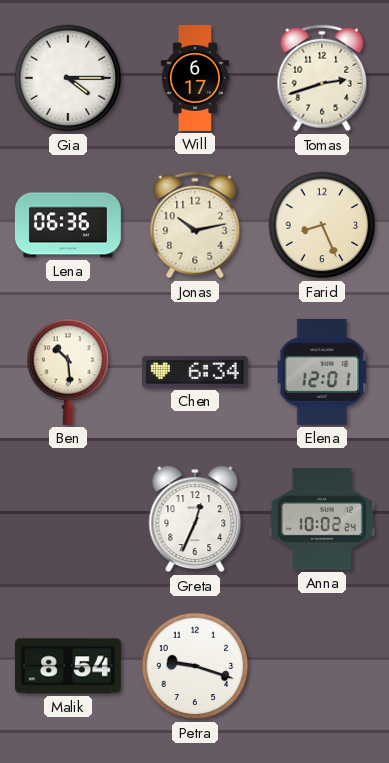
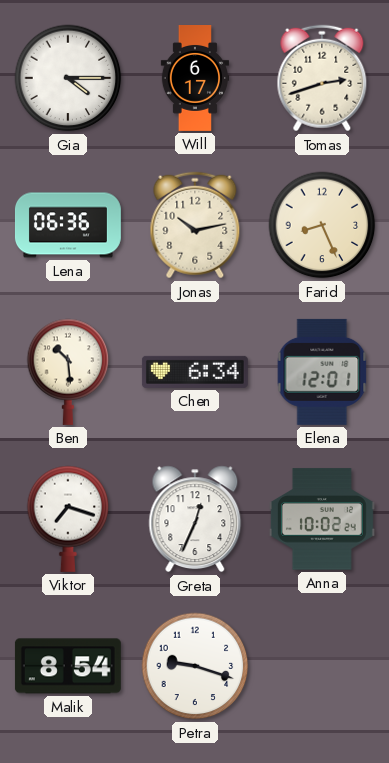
Viktor: none -> 7:18 (68, 519)
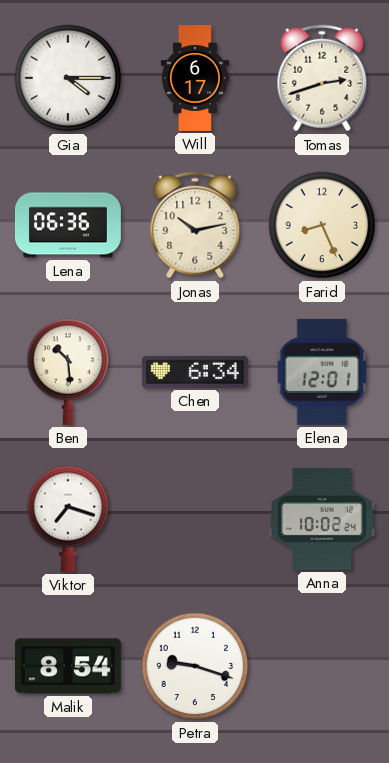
Greta: 12:34 -> none (195, 519)
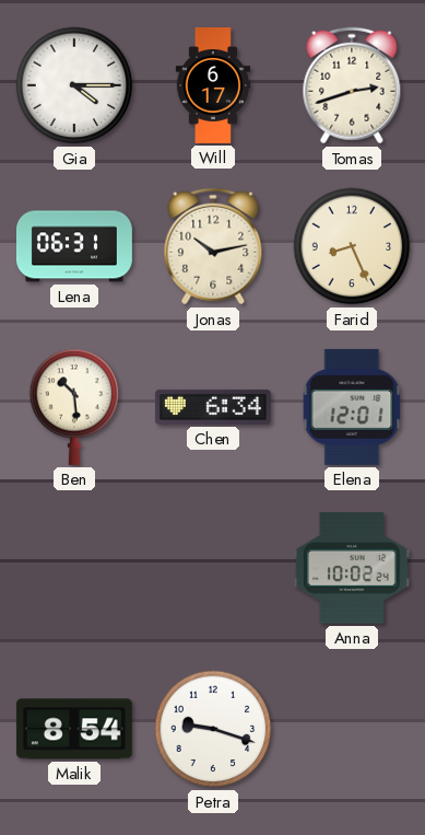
Lena: 06:36 -> 06:31 (74, 246)
Viktor: 7:18 -> none (68, 519)
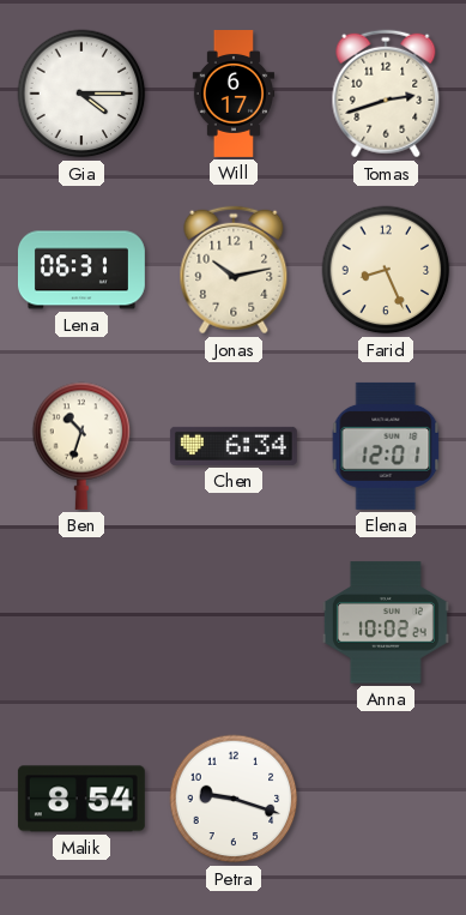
Ben: 10:29 -> 10:33 (81, 446)
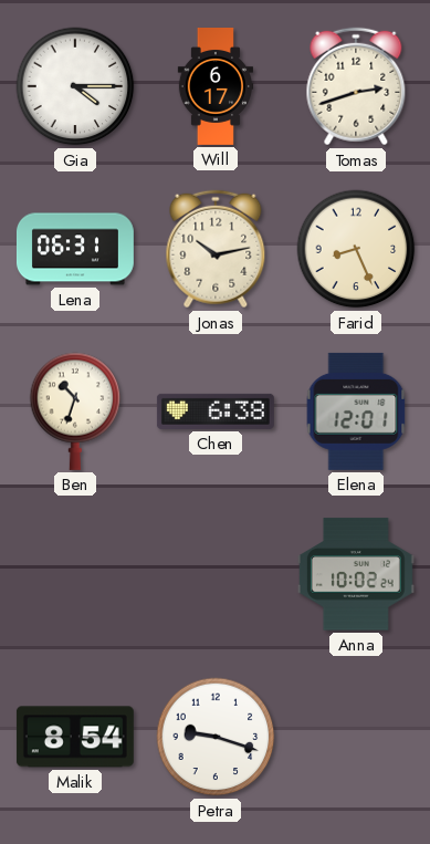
Chen: 6:34 -> 6:38 (216, 411)
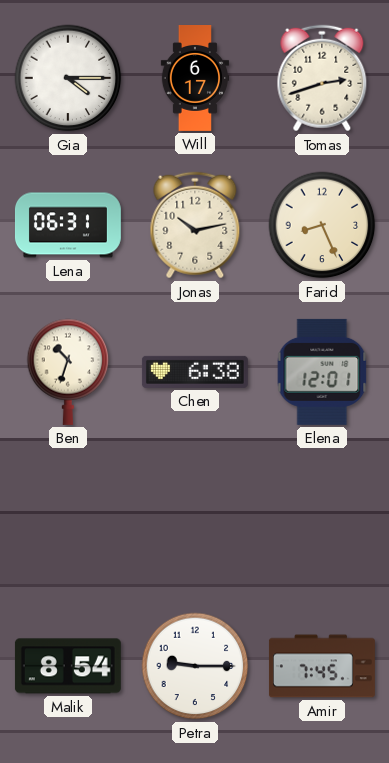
Anna: 10:02 -> none (356, 574)
Petra: 9:18 -> 9:15 (195, 666)
Amir: none -> 7:45 (322, 666)
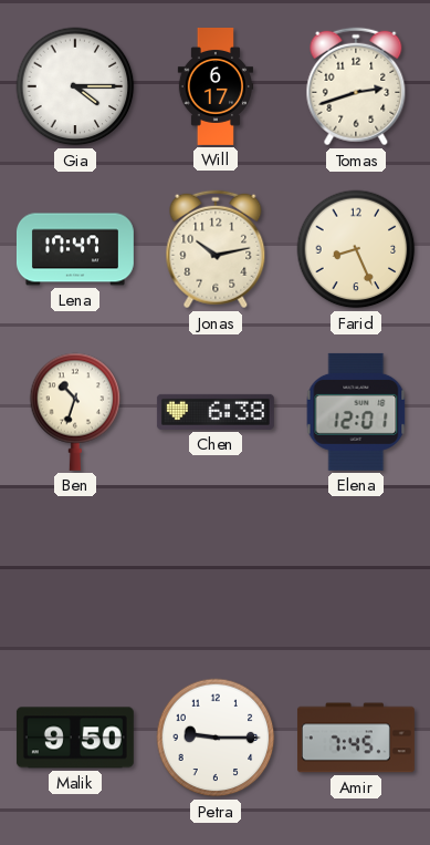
Lena: 06:31 -> 17:47 (75, 249)
Malik: 8:54 -> 9:50 (75, 738)
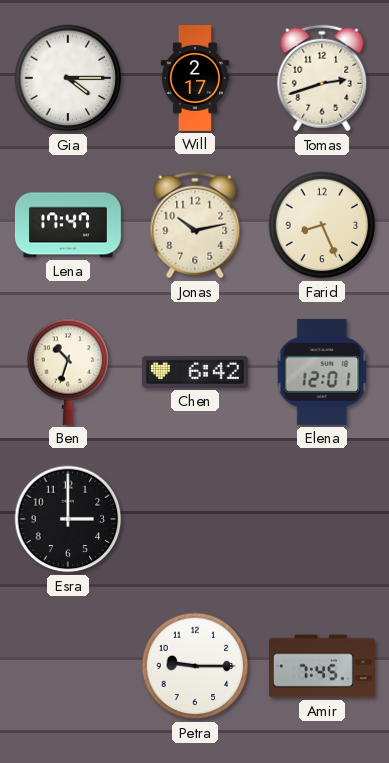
Will: 6:17 -> 2:17 (195, 79)
Chen: 6:38 -> 6:42 (195, 372)
Esra: none -> 3:00 (68, 519)
Malik: 9:50 -> none (75, 738)
